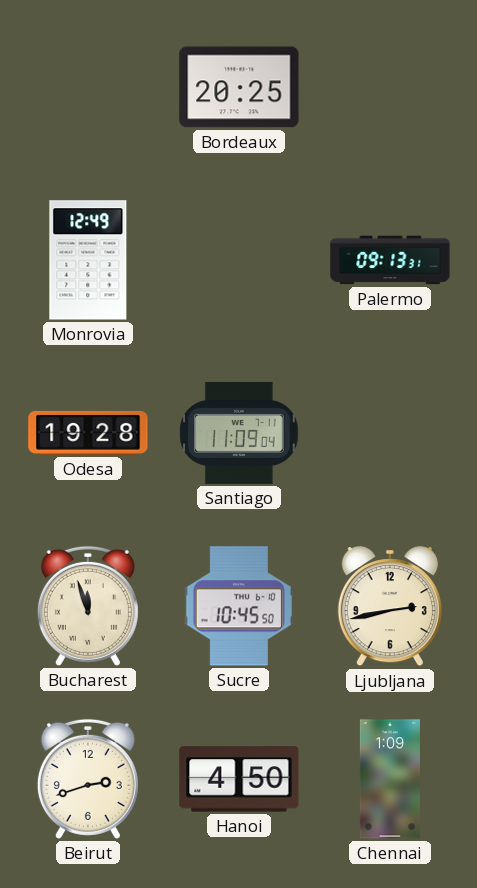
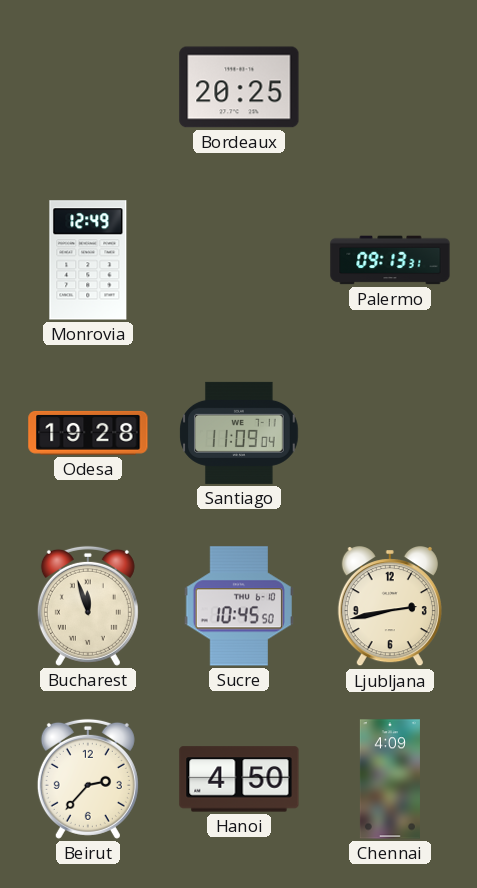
Beirut: 2:42 -> 2:37 (88, 779)
Chennai: 1:09 -> 4:09 (390, 779)
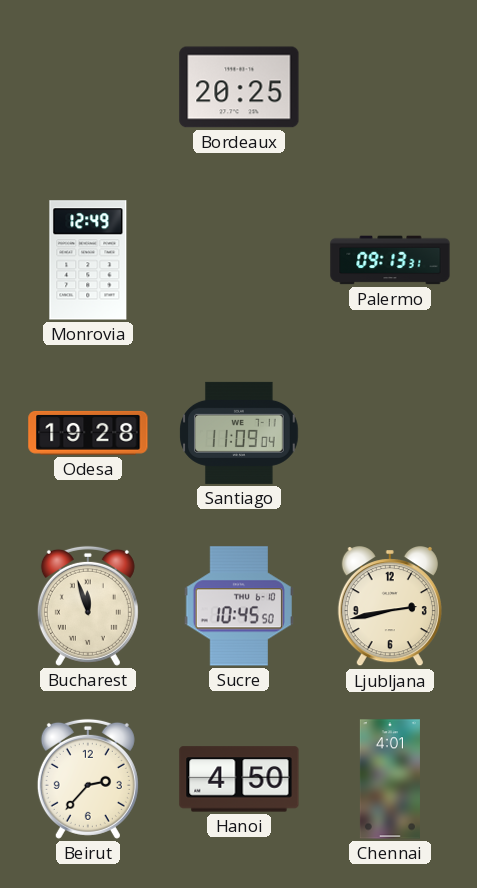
Chennai: 4:09 -> 4:01 (390, 779)
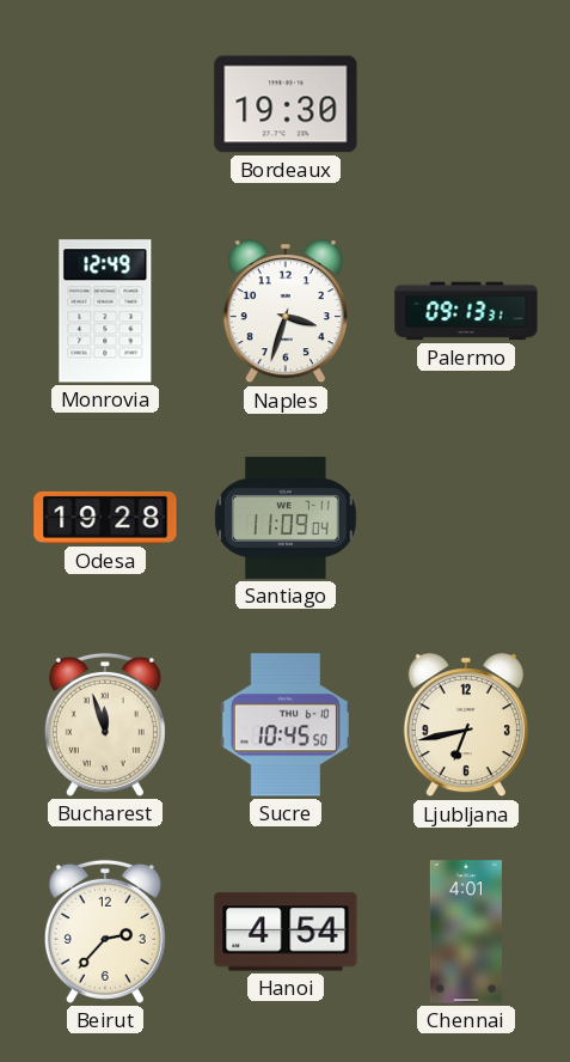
Bordeaux: 20:25 -> 19:30 (286, 104)
Naples: none -> 3:33 (286, 312)
Ljubljana: 2:43 -> 6:43 (466, 726)
Hanoi: 4:50 -> 4:54 (286, 932)
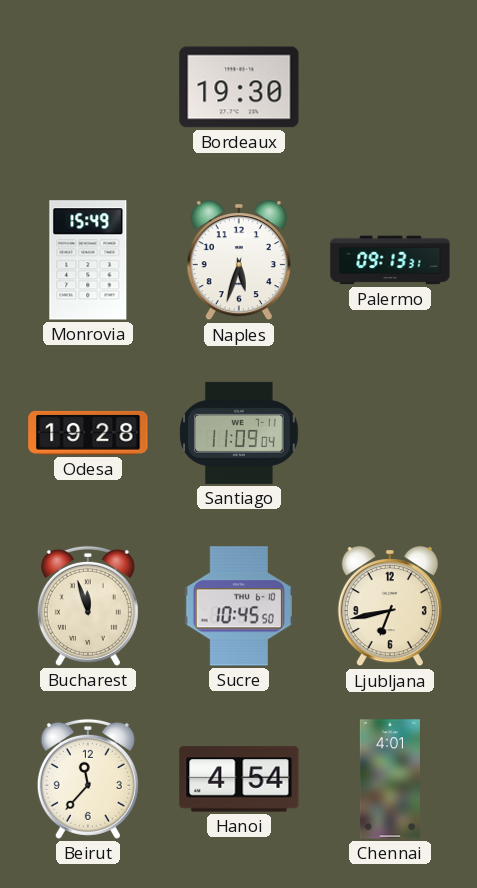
Monrovia: 12:49 -> 15:49 (88, 260)
Naples: 3:33 -> 5:33 (239, 261)
Beirut: 2:37 -> 11:37 (88, 779)
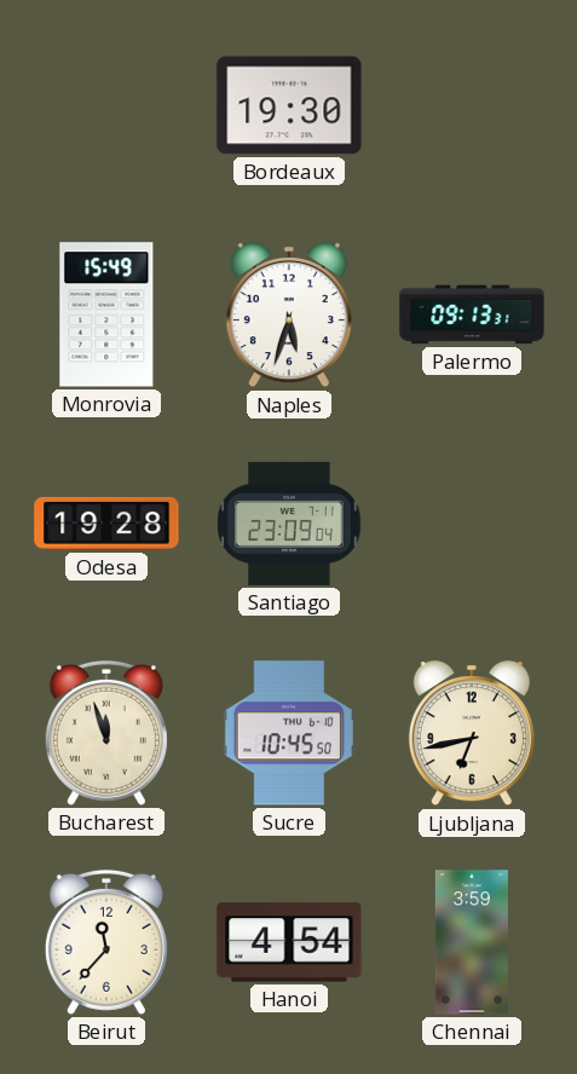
Santiago: 11:09 -> 23:09 (289, 524)
Chennai: 4:01 -> 3:59 (472, 942)
